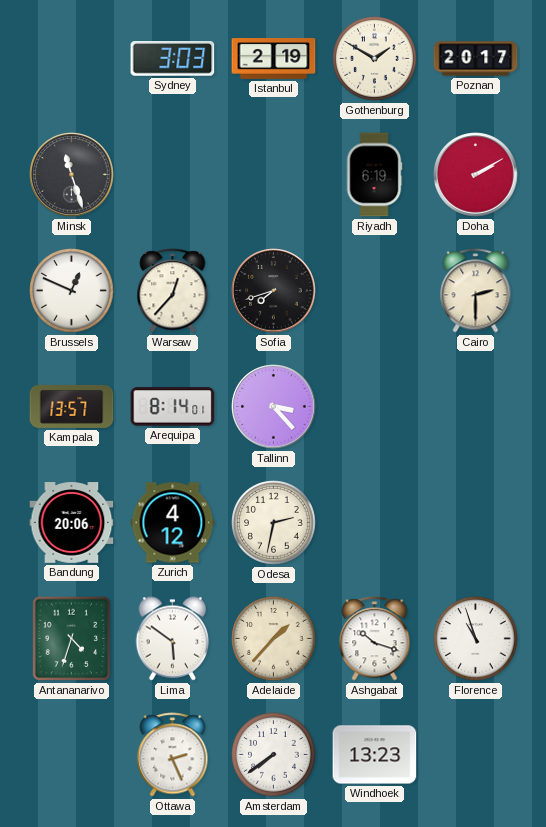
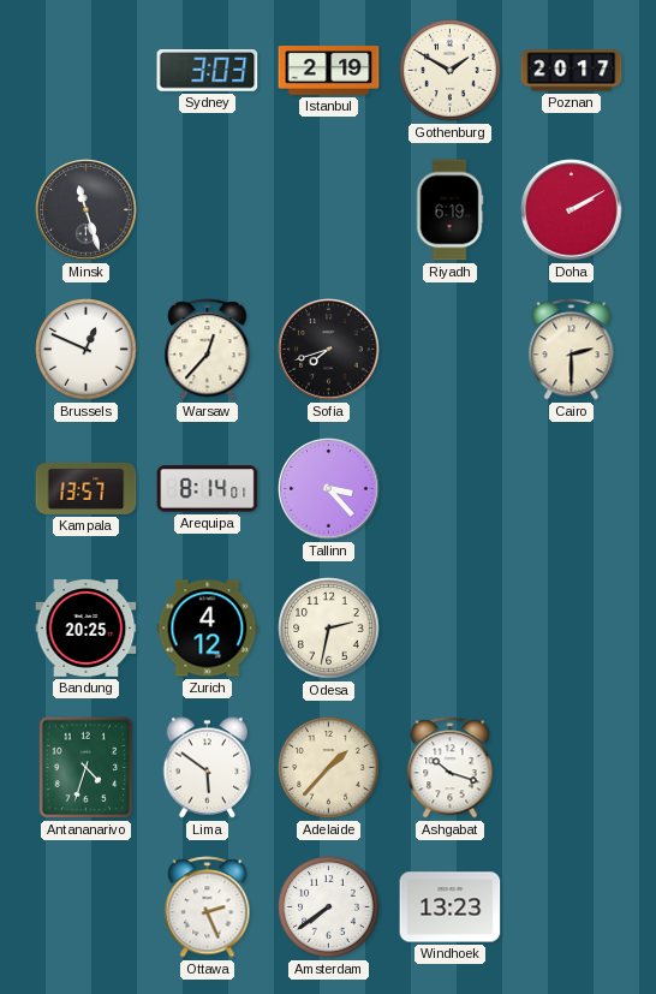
Bandung: 20:06 -> 20:25 (87, 629)
Florence: 10:57 -> none (476, 639)
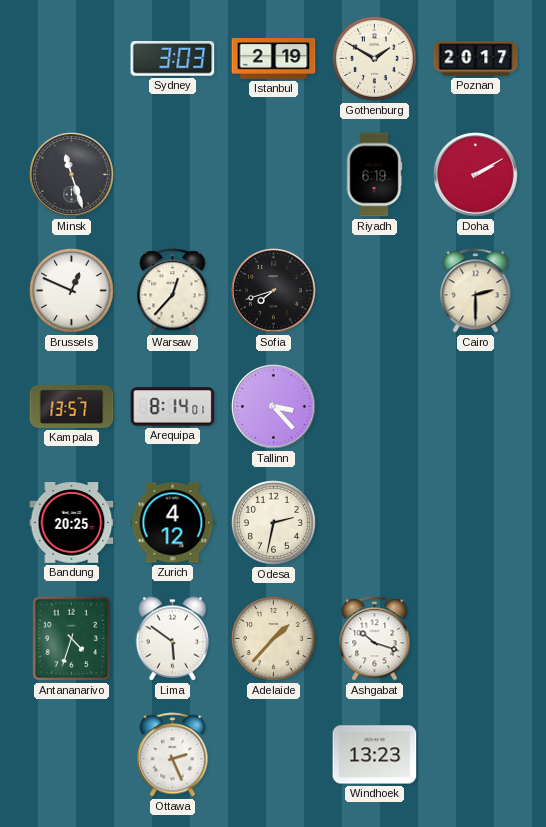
Amsterdam: 7:39 -> none (329, 907)
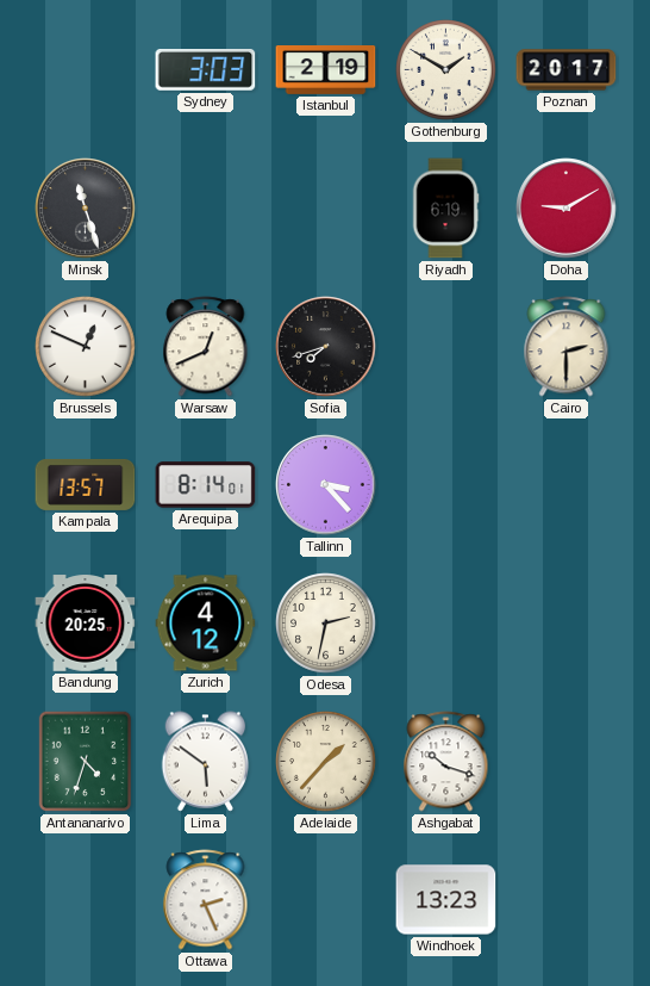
Doha: 2:10 -> 9:10 (567, 209)
Warsaw: 12:37 -> 12:41 (206, 347)
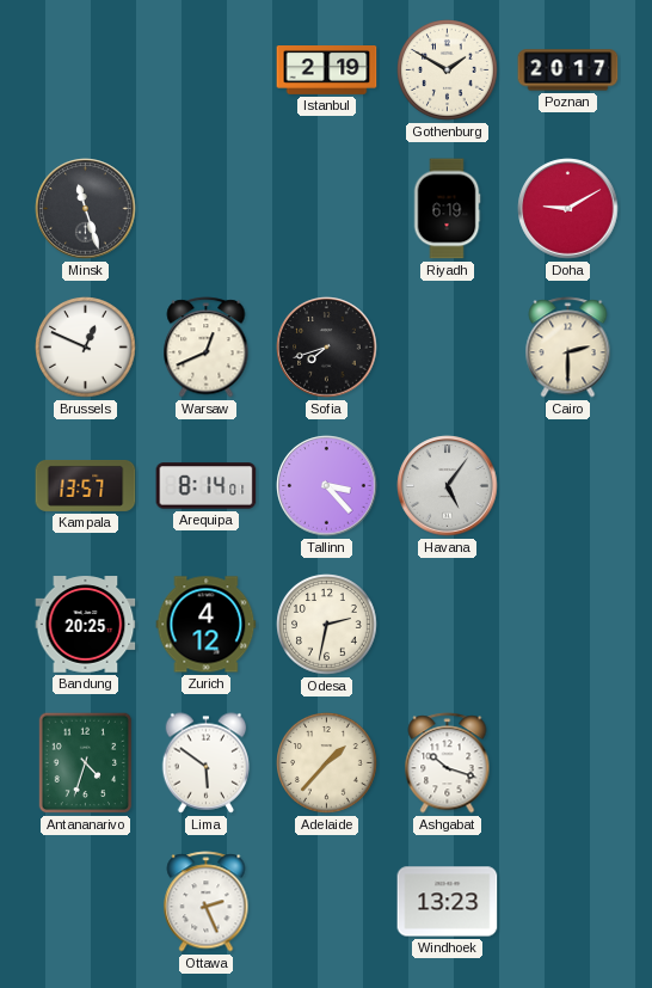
Sydney: 3:03 -> none (206, 70)
Havana: none -> 5:06 (448, 486)
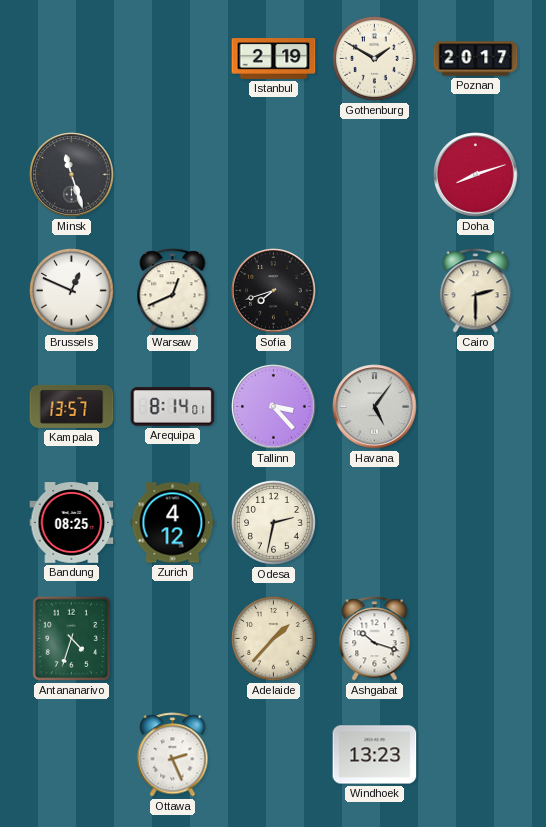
Riyadh: 6:19 -> none (447, 209)
Doha: 9:10 -> 8:12 (476, 175)
Bandung: 20:25 -> 08:25 (72, 523)
Lima: 5:51 -> none (207, 763)
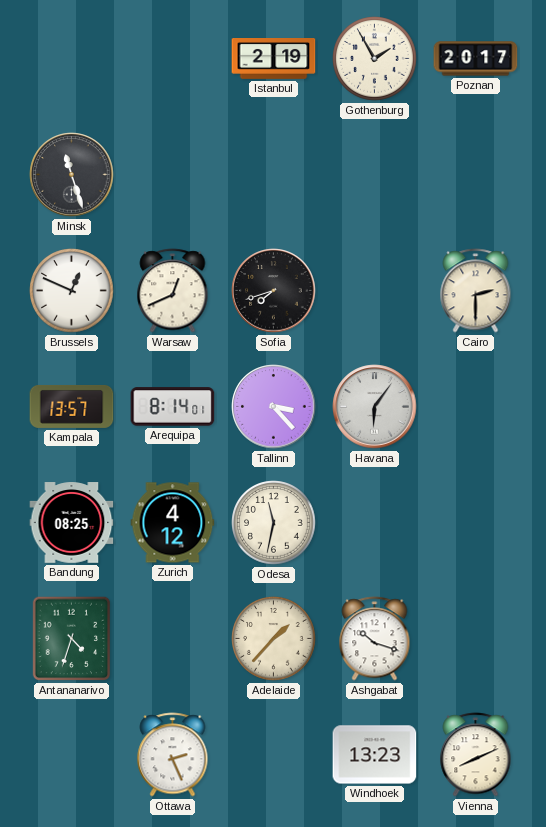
Gothenburg: 1:50 -> 1:55 (375, 59)
Doha: 8:12 -> none (476, 175)
Havana: 5:06 -> 6:06 (375, 407)
Odesa: 2:32 -> 11:32 (274, 523)
Vienna: none -> 8:11 (476, 755)
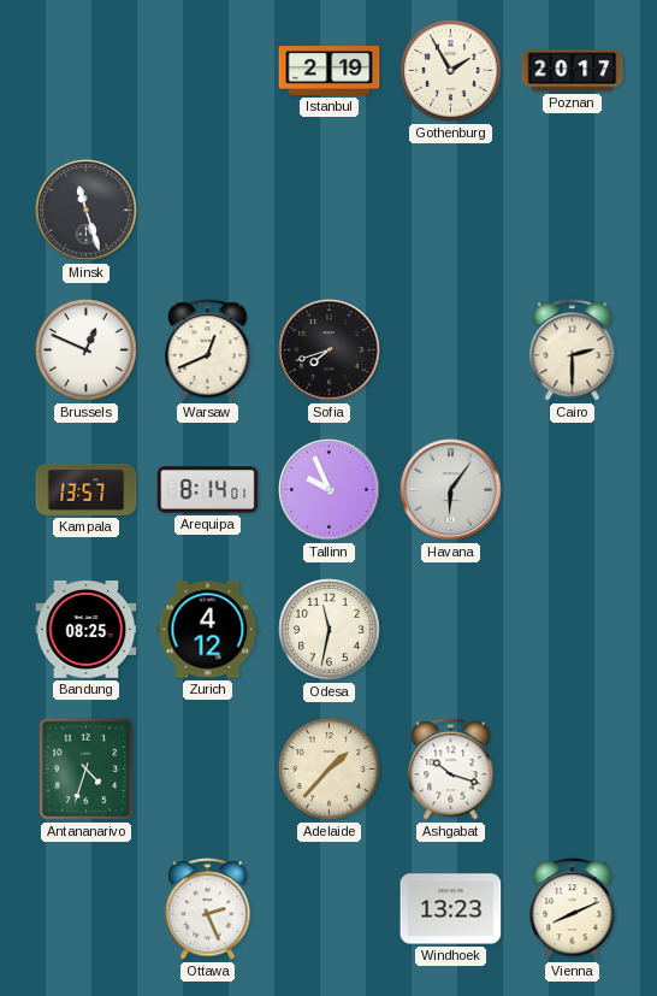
Tallinn: 3:23 -> 9:56 (330, 490)
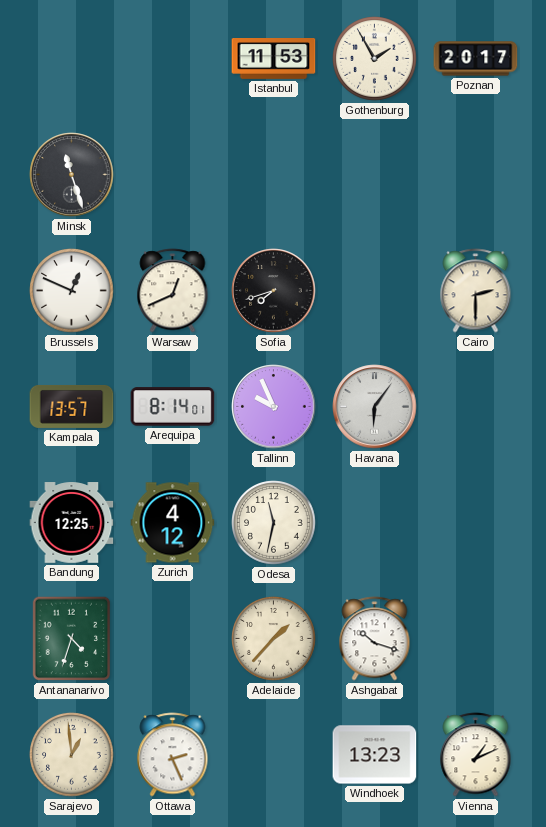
Istanbul: 2:19 -> 11:53 (274, 59)
Bandung: 08:25 -> 12:25 (72, 523)
Sarajevo: none -> 12:59 (72, 755)
Vienna: 8:11 -> 1:11 (476, 755)
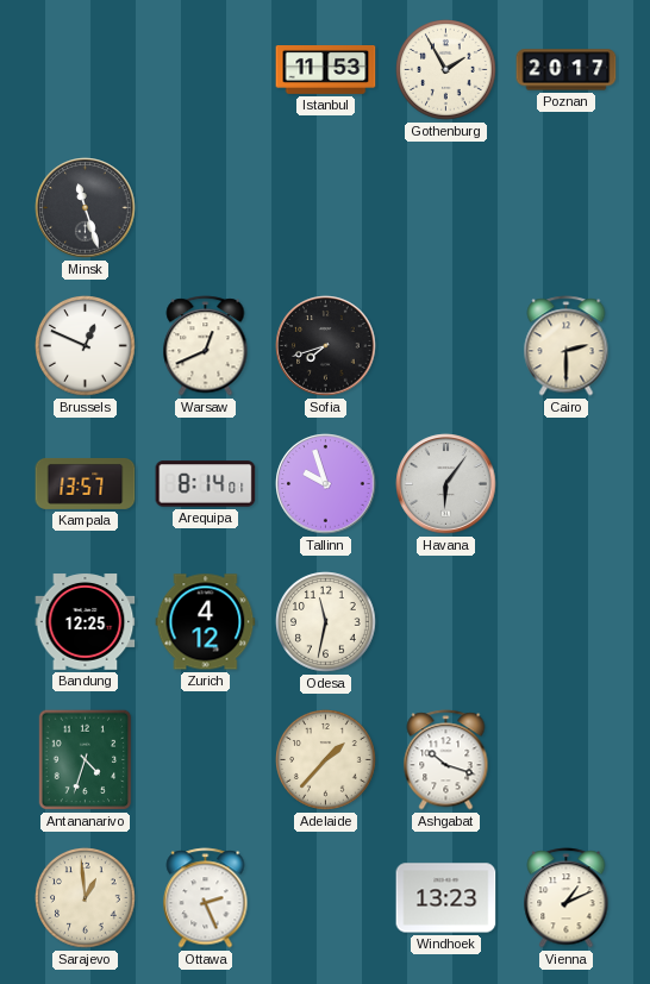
Tallinn: 9:56 -> 9:57 (326, 484)
